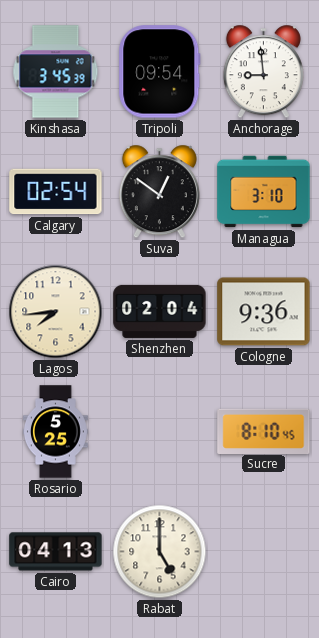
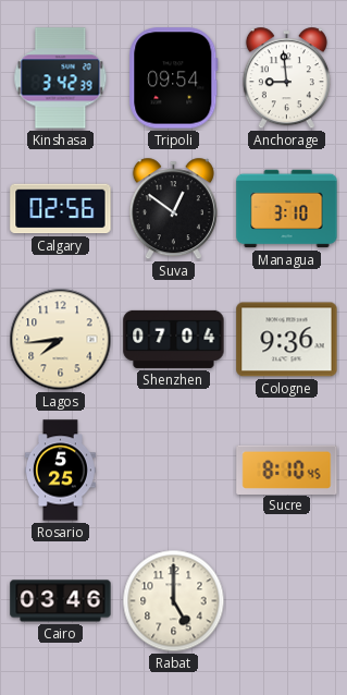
Kinshasa: 3:45 -> 3:42 (61, 78)
Calgary: 02:54 -> 02:56 (61, 209)
Shenzhen: 02:04 -> 07:04 (174, 339)
Cairo: 04:13 -> 03:46 (61, 601)
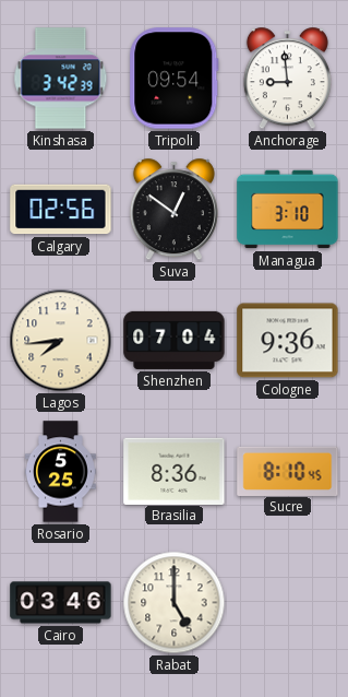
Brasilia: none -> 8:36 (175, 471)
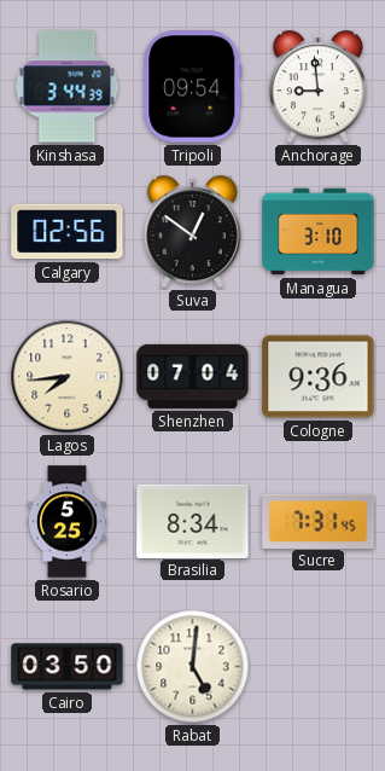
Kinshasa: 3:42 -> 3:44 (68, 87)
Brasilia: 8:36 -> 8:34 (193, 521)
Sucre: 8:10 -> 7:31 (319, 521)
Cairo: 03:46 -> 03:50 (68, 667)
Rabat: 5:00 -> 5:01 (193, 667)
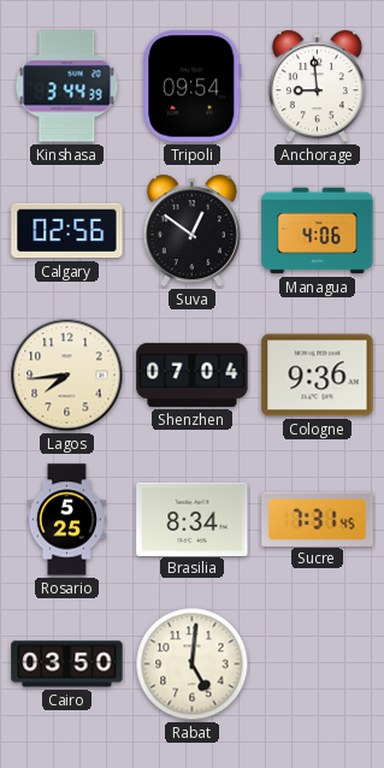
Managua: 3:10 -> 4:06 (318, 231)
